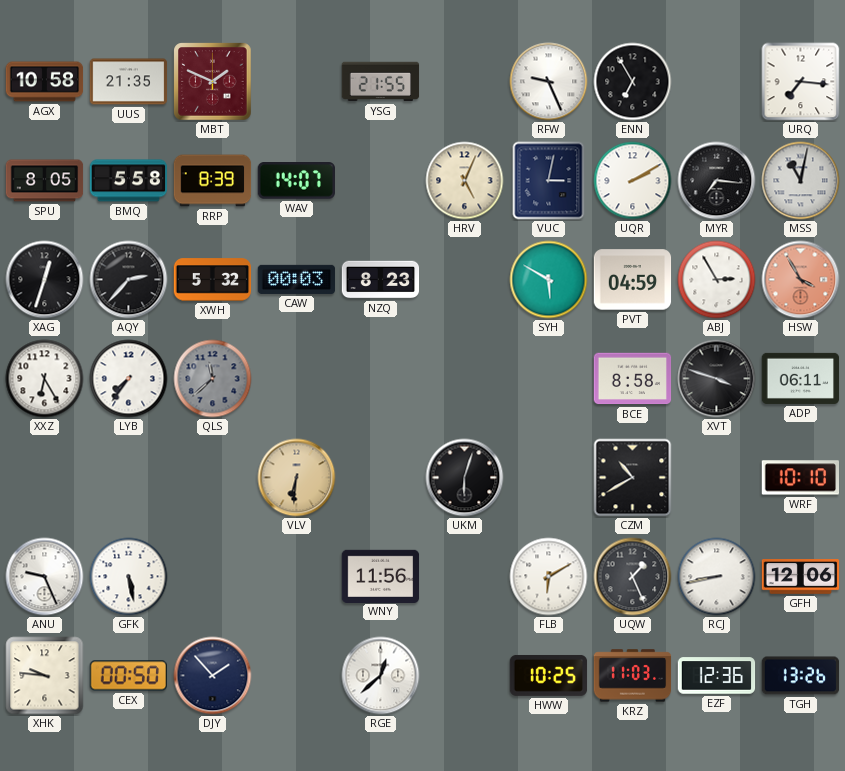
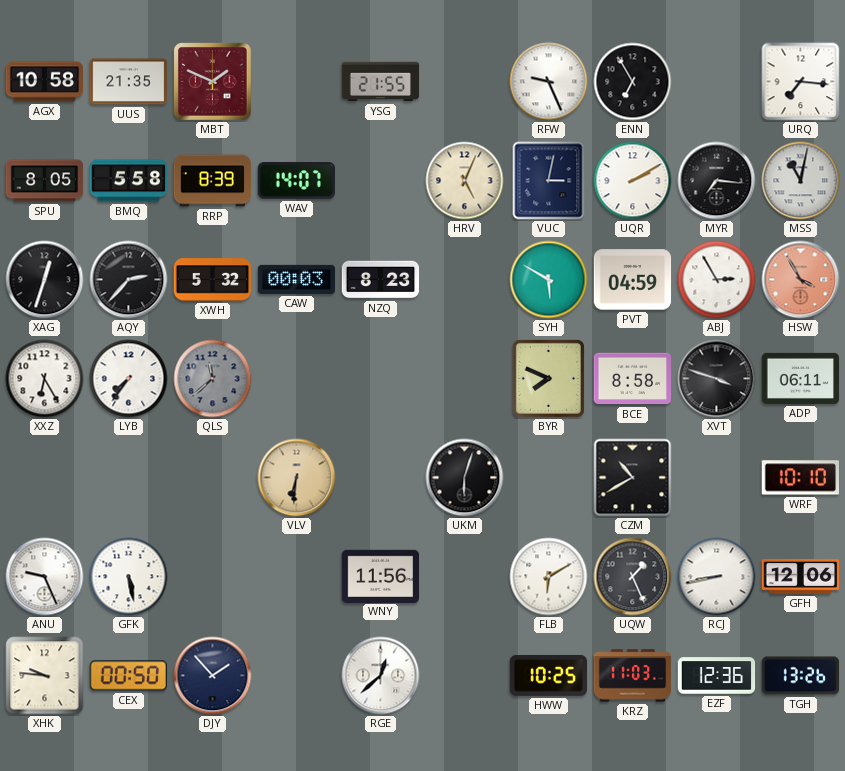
BYR: none -> 7:49 (548, 378)
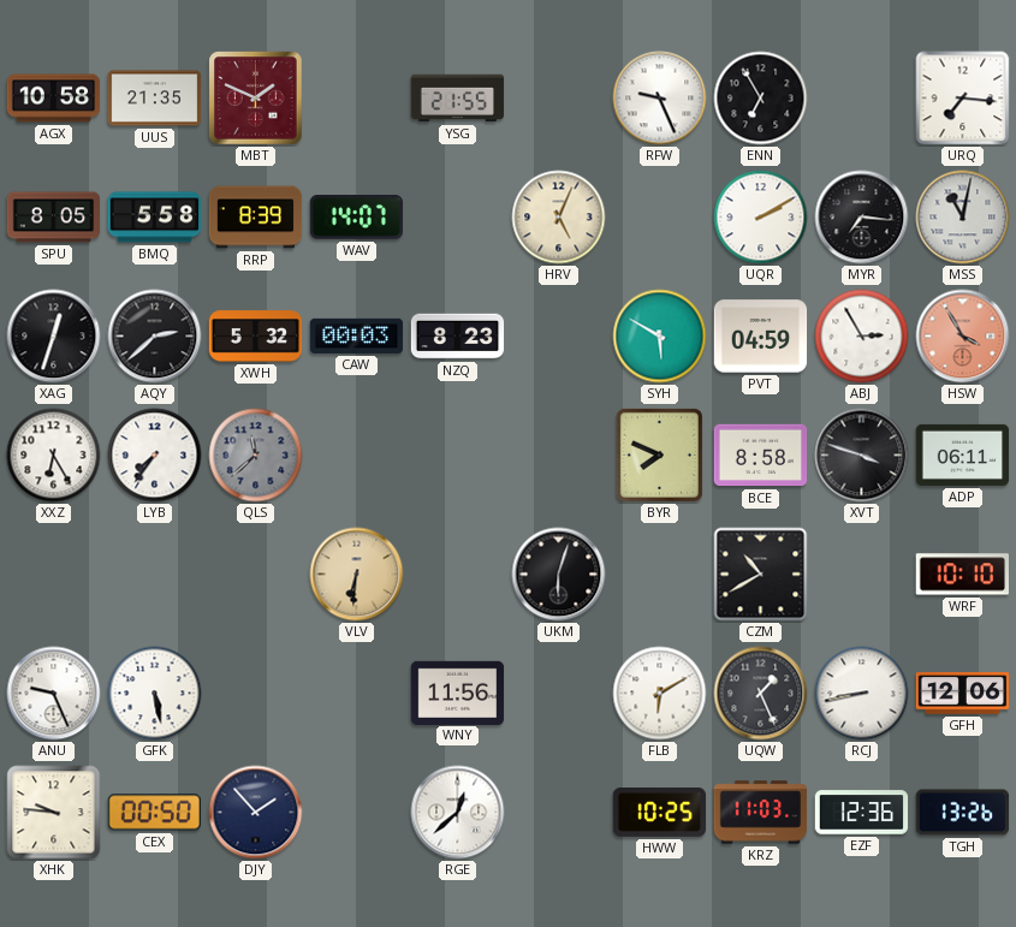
VUC: 3:02 -> none (549, 181)
AQY: 2:37 -> 2:38 (155, 337)
